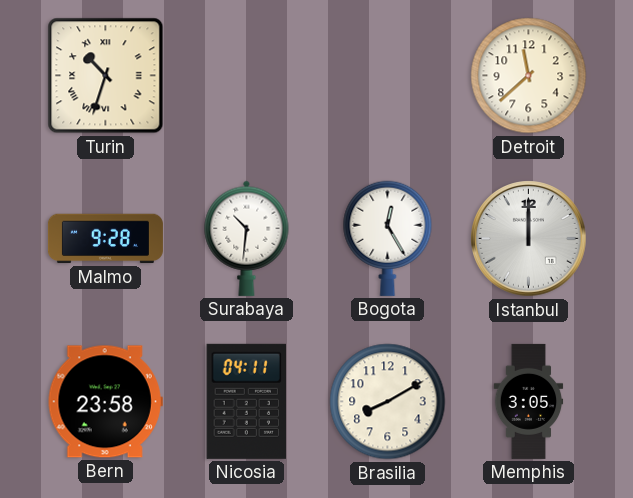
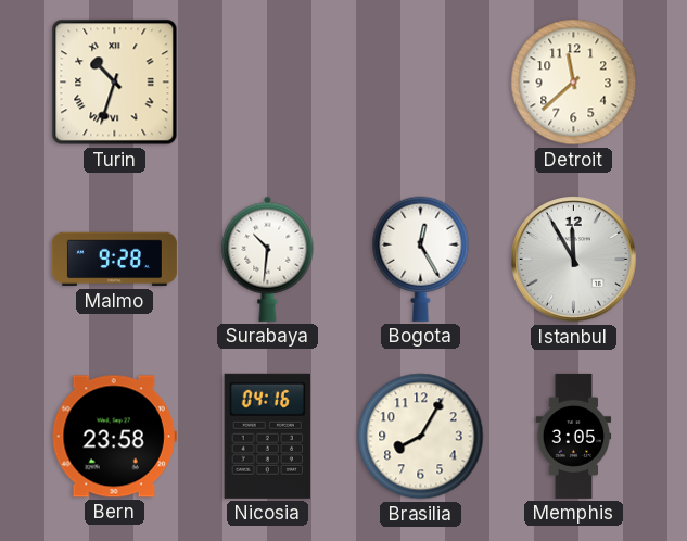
Istanbul: 12:00 -> 11:55 (574, 260)
Nicosia: 04:11 -> 04:16 (267, 436)
Brasilia: 8:10 -> 8:05 (421, 437)
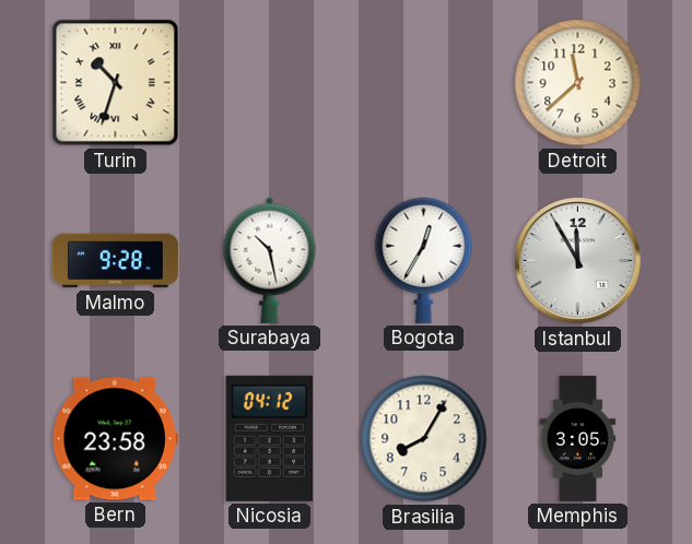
Surabaya: 10:31 -> 10:28 (270, 260)
Bogota: 12:25 -> 12:35 (424, 260)
Nicosia: 04:16 -> 04:12 (269, 438)
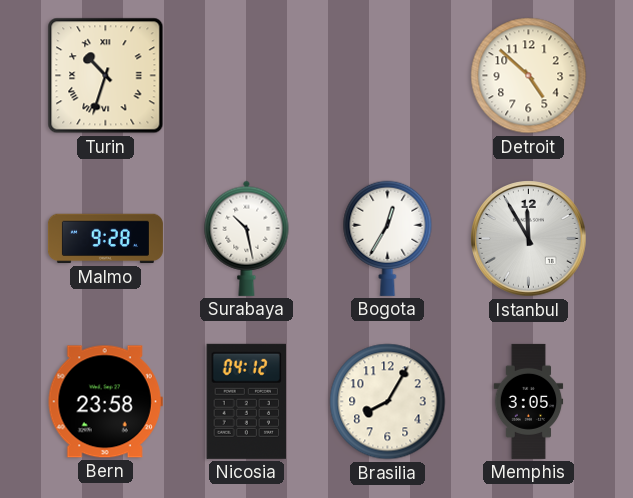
Detroit: 11:38 -> 4:52 (529, 76)
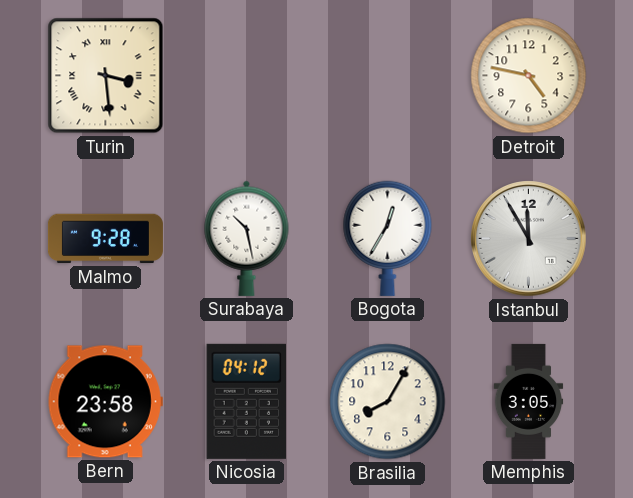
Turin: 10:33 -> 3:29 (106, 76)
Detroit: 4:52 -> 4:47 (529, 76)
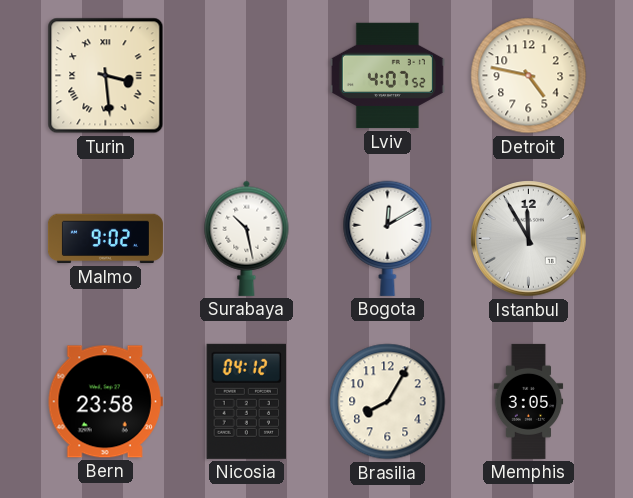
Lviv: none -> 4:07 (387, 76)
Malmo: 9:28 -> 9:02 (105, 239)
Bogota: 12:35 -> 12:10 (388, 238)
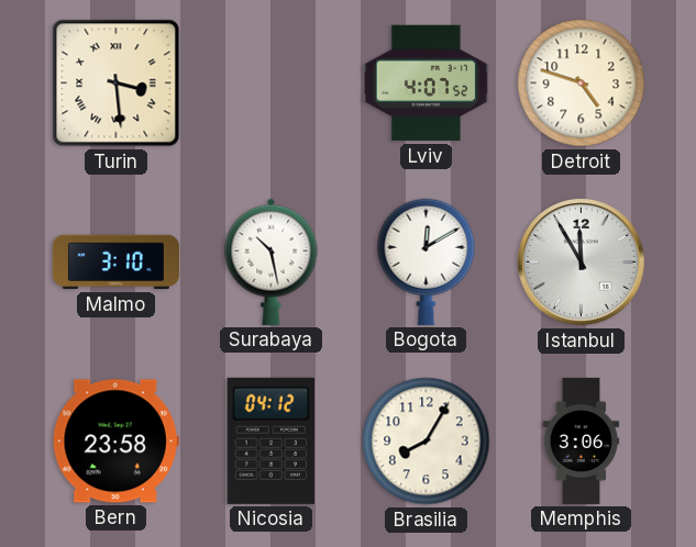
Detroit: 4:47 -> 4:48 (582, 83)
Malmo: 9:02 -> 3:10 (115, 263)
Memphis: 3:05 -> 3:06 (582, 440)
